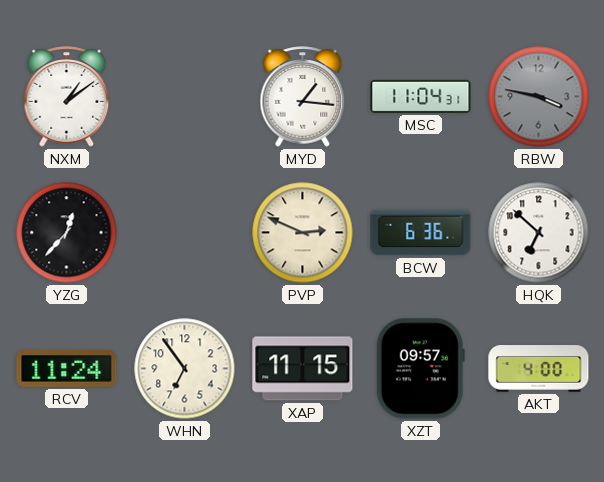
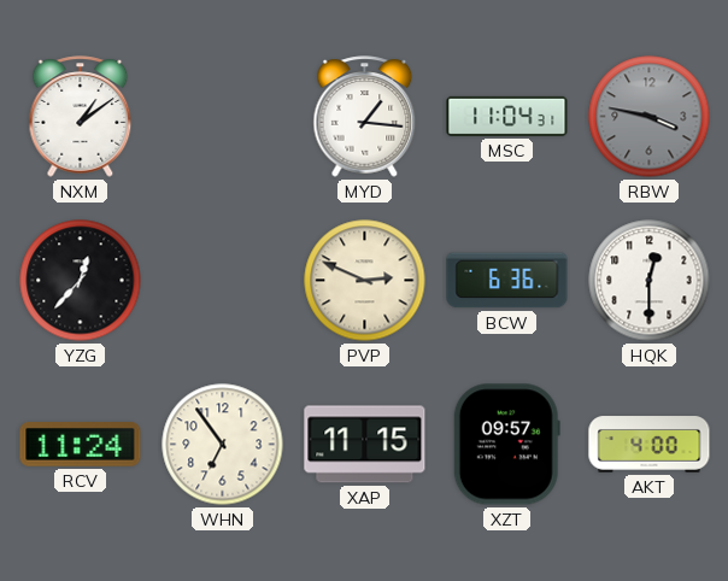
HQK: 6:52 -> 12:30 (650, 281)
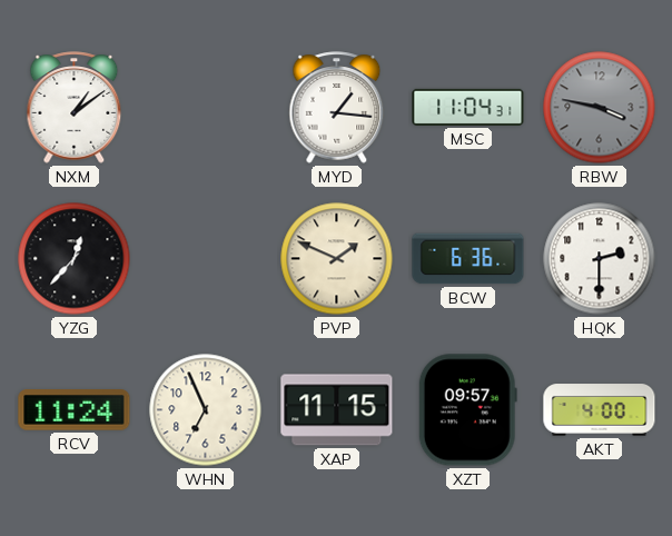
PVP: 2:49 -> 1:49 (337, 259)
HQK: 12:30 -> 2:30 (600, 259)
WHN: 6:54 -> 6:56 (206, 410)
